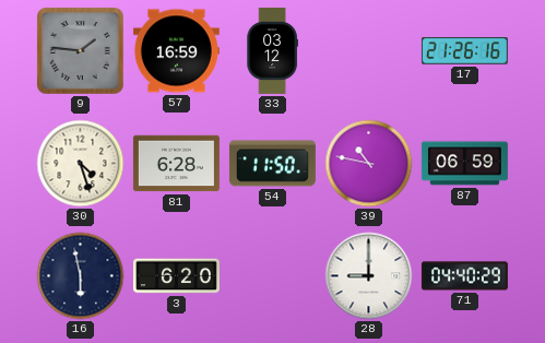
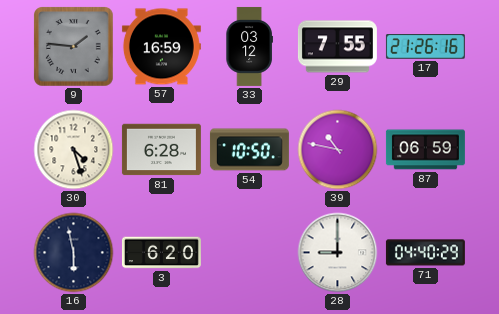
29: none -> 7:55 (337, 47)
54: 11:50 -> 10:50 (249, 150)
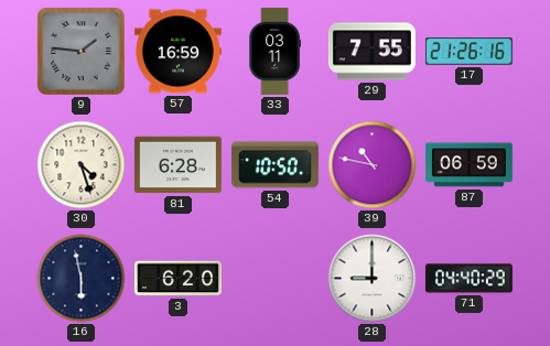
33: 03:12 -> 03:11 (274, 51)
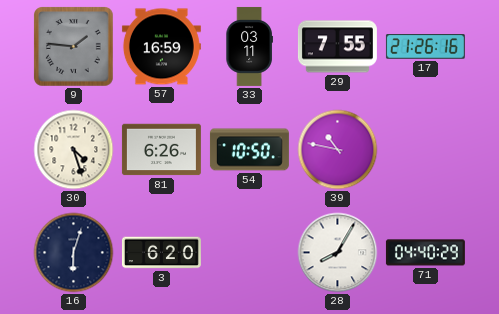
81: 6:28 -> 6:26 (161, 150)
87: 06:59 -> none (468, 165)
16: 5:58 -> 6:03 (74, 253)
28: 9:00 -> 8:05 (338, 253)
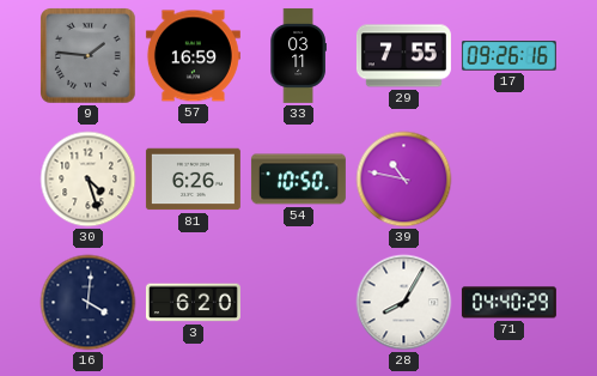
17: 21:26 -> 09:26 (508, 56)
16: 6:03 -> 4:01 (89, 303)
